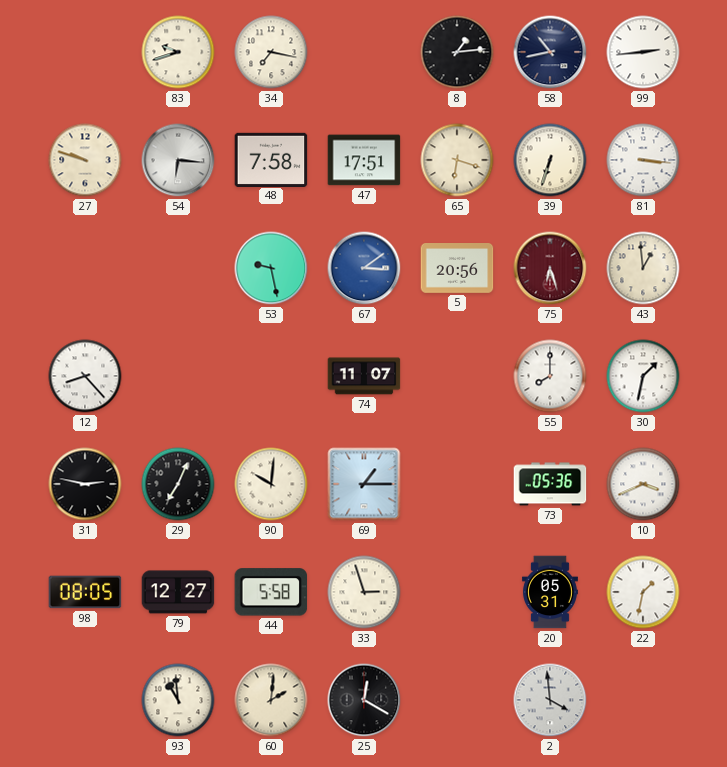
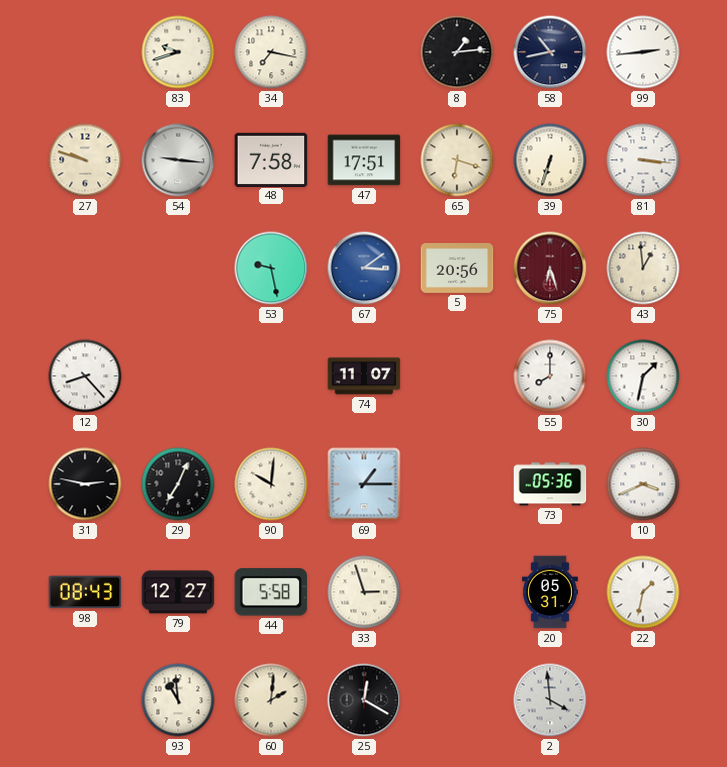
54: 6:16 -> 9:16 (178, 160)
98: 08:05 -> 08:43 (85, 592)
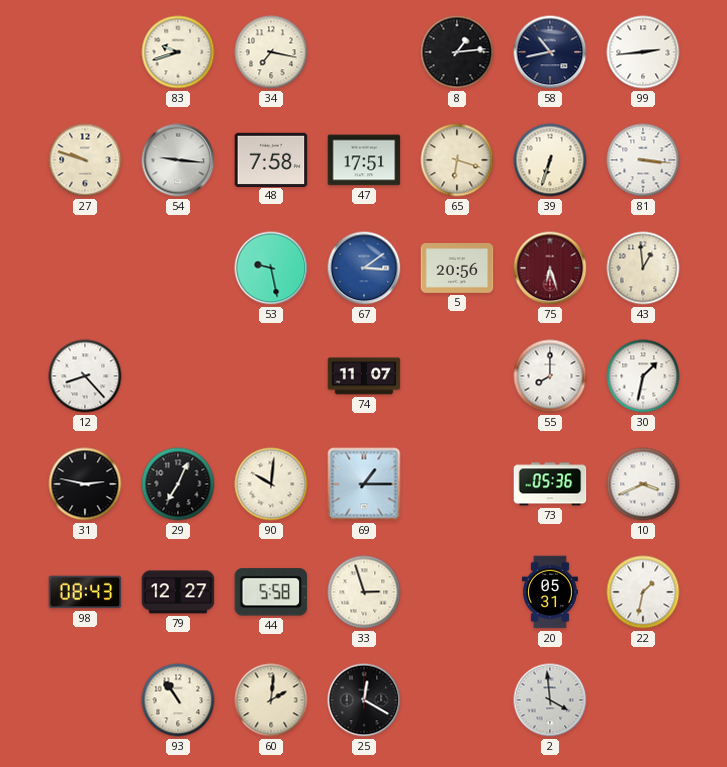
93: 10:59 -> 10:54 (178, 700)
